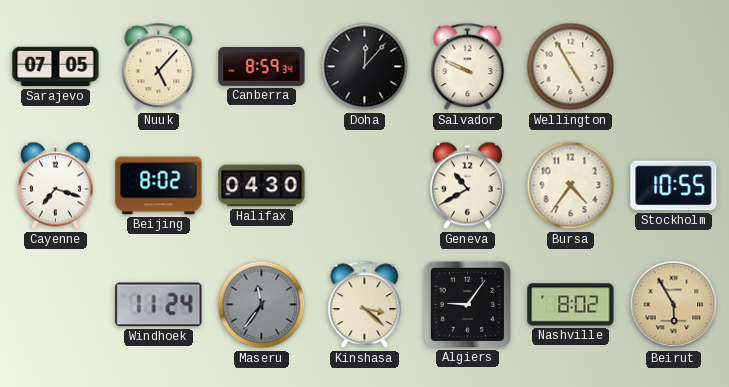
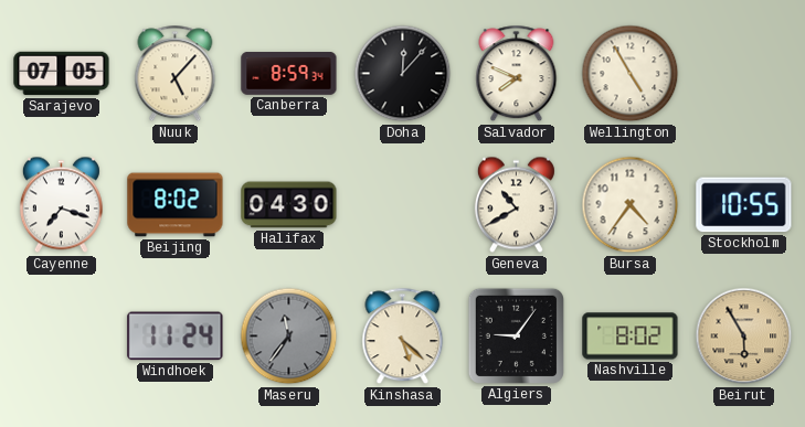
Salvador: 9:49 -> 7:49 (517, 74)
Kinshasa: 3:22 -> 5:22 (403, 337)
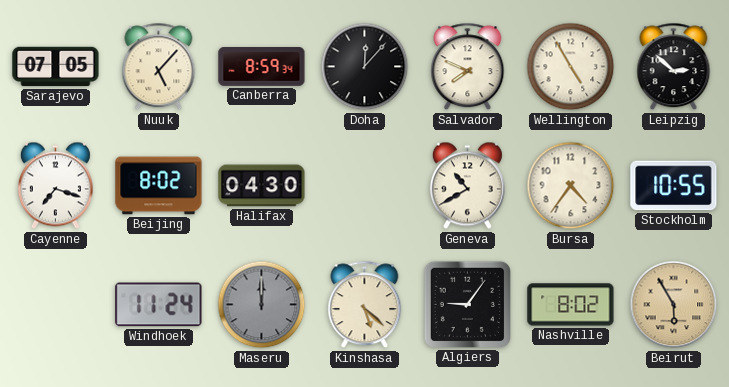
Leipzig: none -> 2:52 (674, 67)
Maseru: 11:36 -> 12:00 (262, 305)
